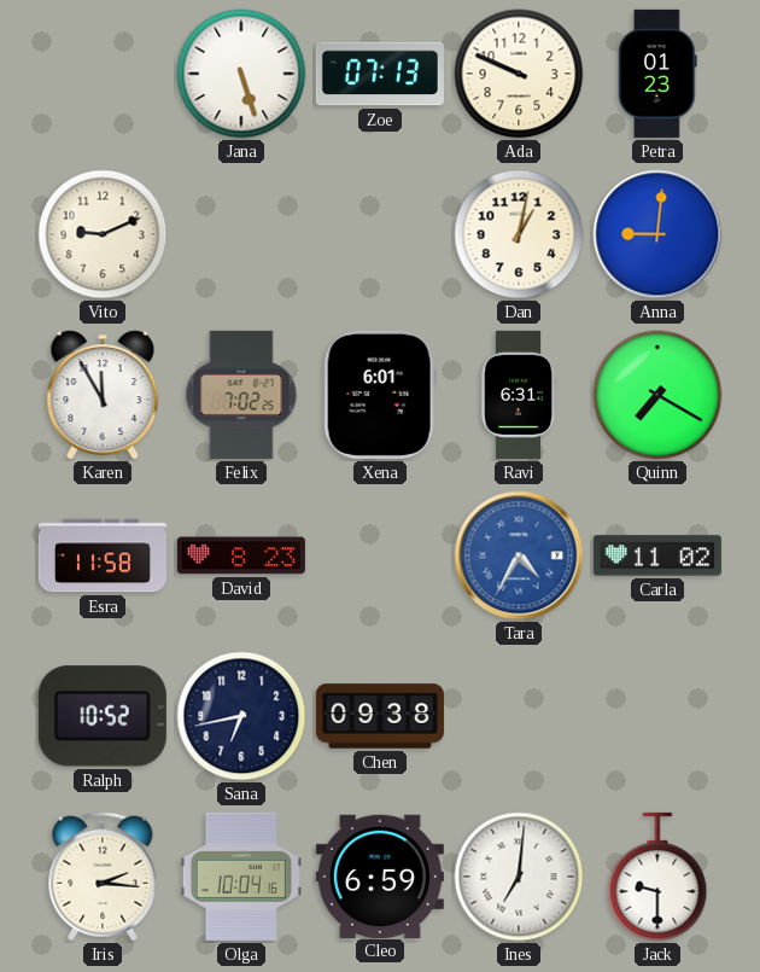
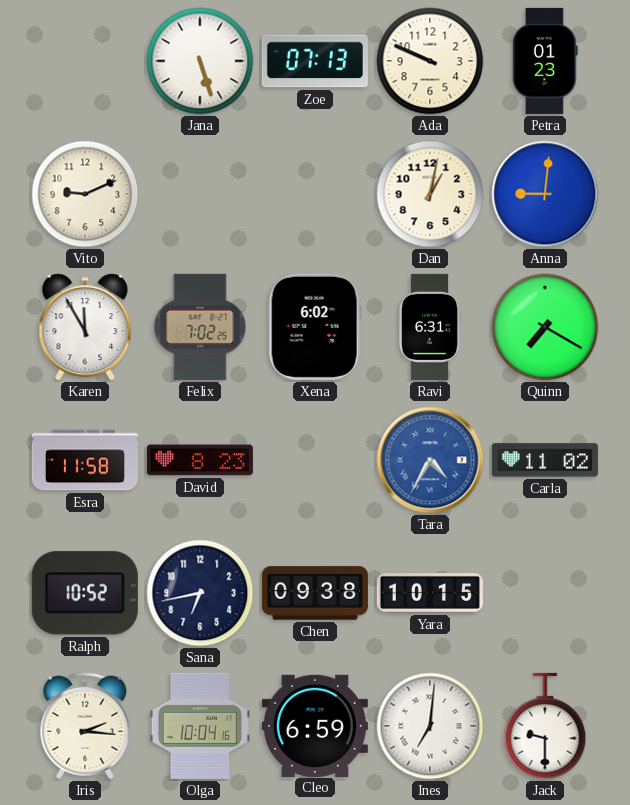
Xena: 6:01 -> 6:02 (315, 327)
Yara: none -> 10:15 (430, 594)
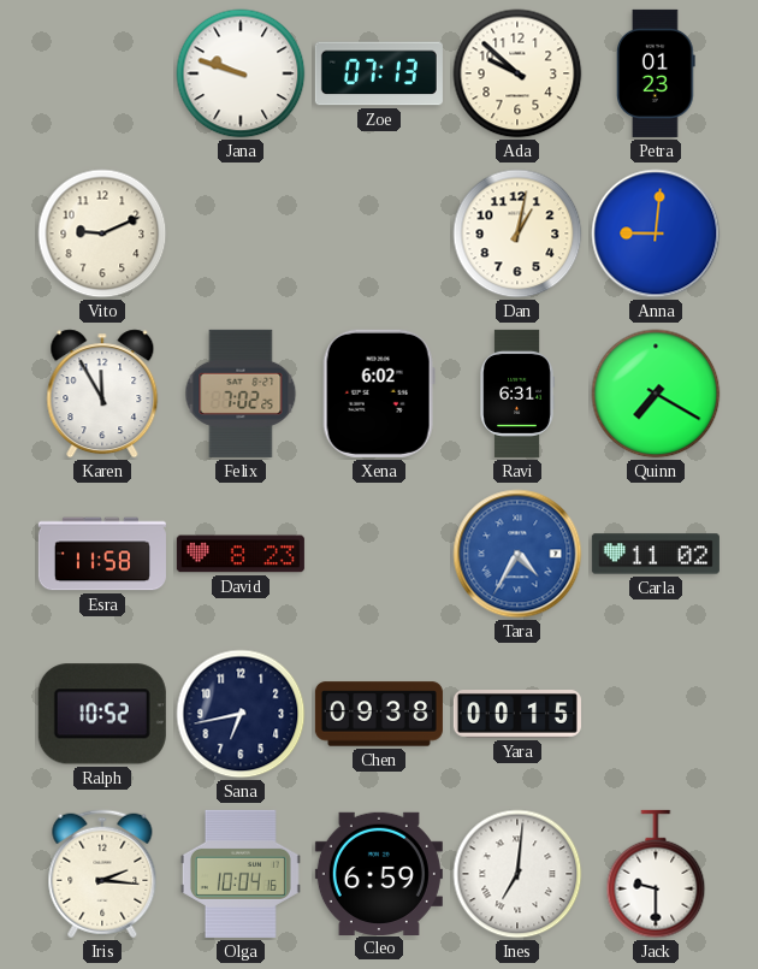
Jana: 5:27 -> 9:48 (241, 73)
Ada: 9:49 -> 9:52 (517, 73)
Yara: 10:15 -> 00:15 (517, 715)
